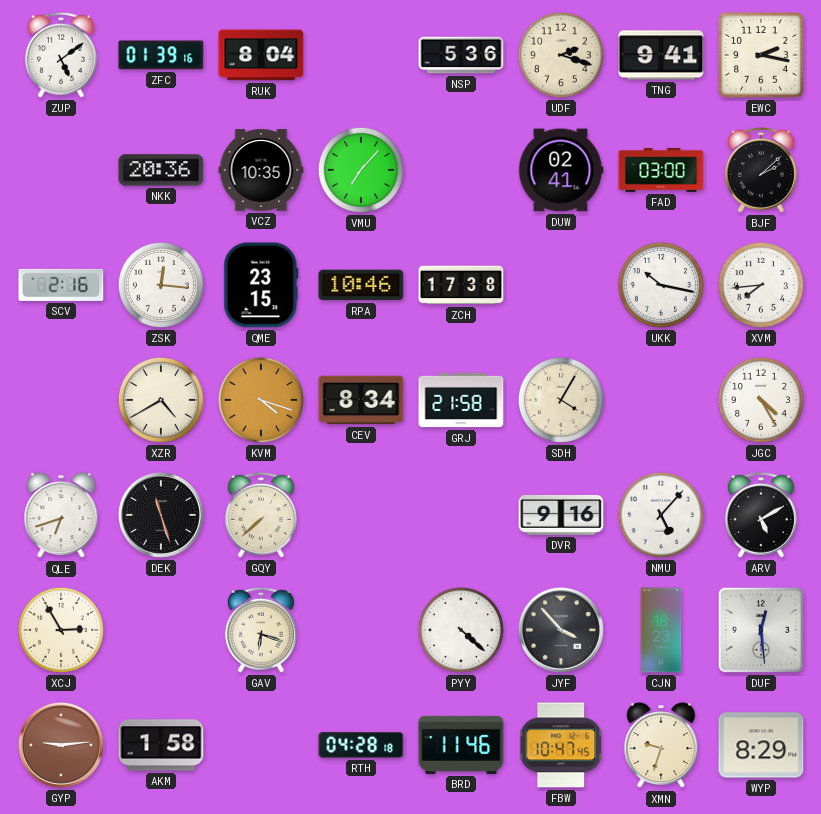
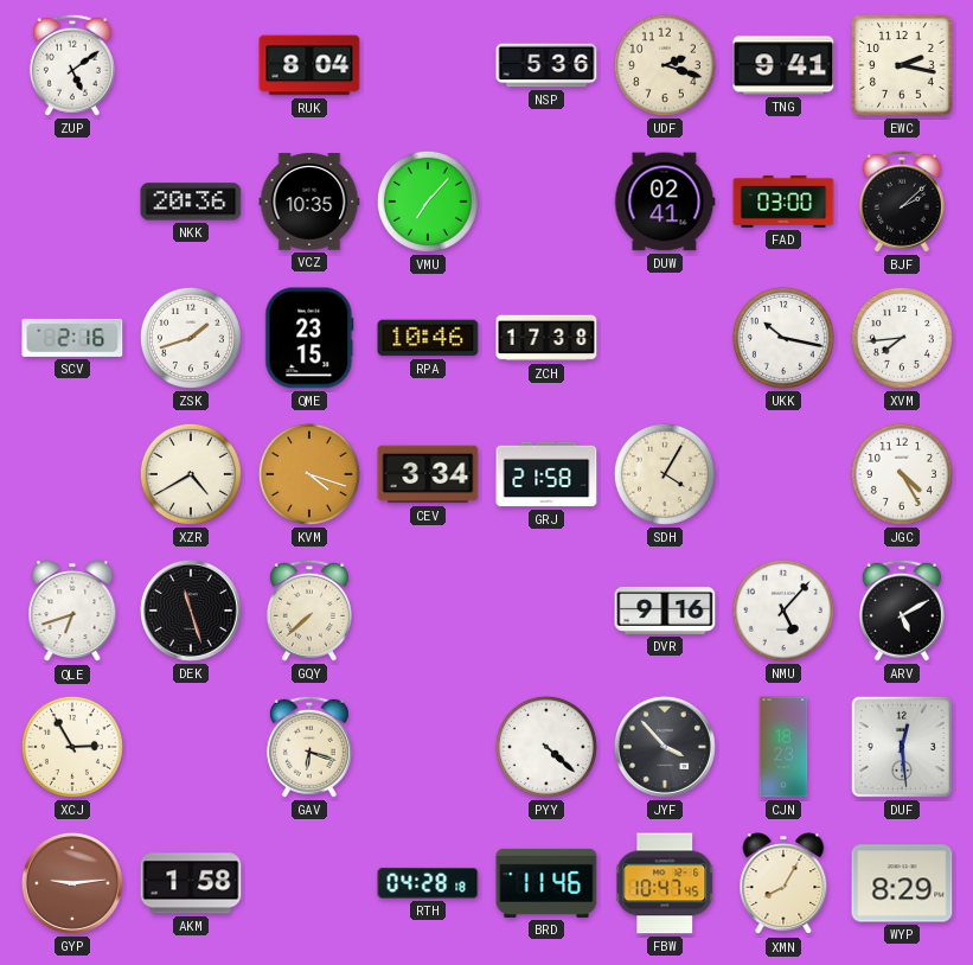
ZFC: 01:39 -> none (161, 55)
ZSK: 12:16 -> 1:42 (191, 338)
CEV: 8:34 -> 3:34 (428, 474)
XMN: 9:33 -> 8:05 (783, 884)
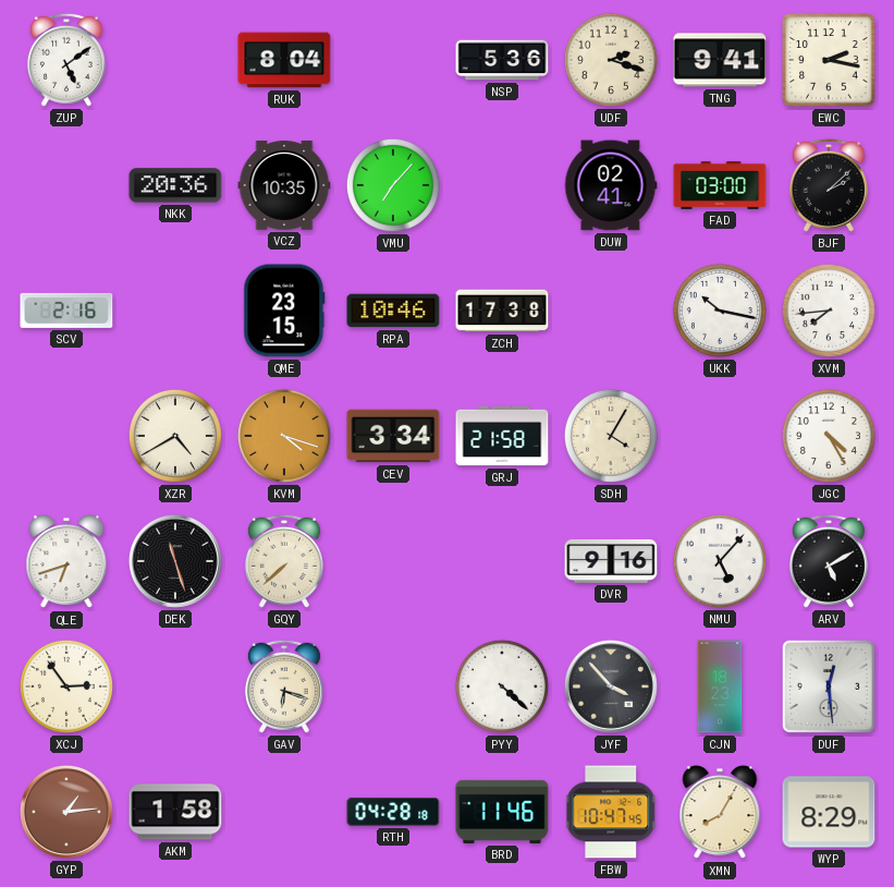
ZSK: 1:42 -> none (191, 338)
XCJ: 2:55 -> 2:54 (66, 686)
GYP: 9:14 -> 1:14 (66, 812)
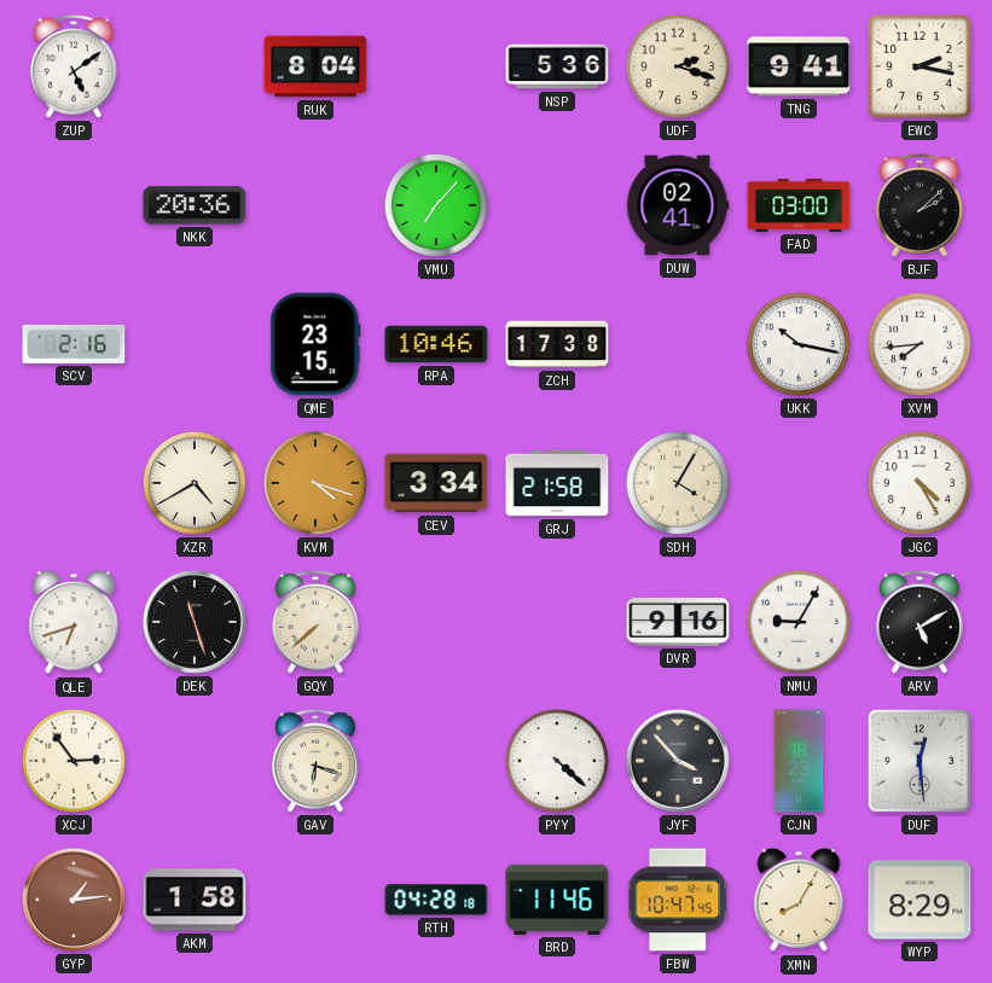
VCZ: 10:35 -> none (284, 185)
NMU: 5:07 -> 9:05 (799, 622)
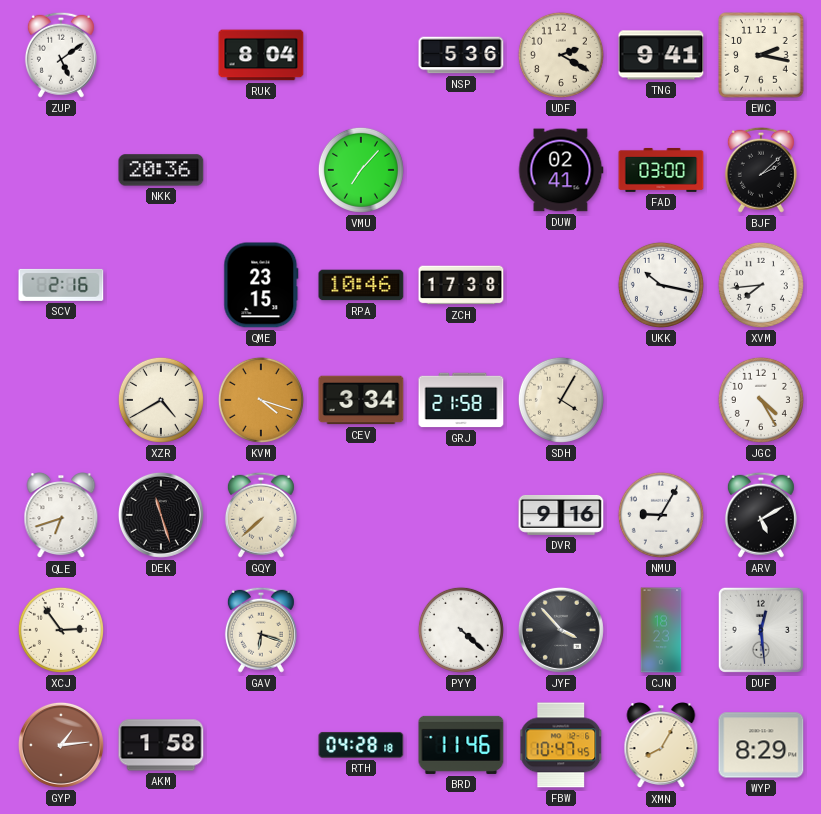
UDF: 2:18 -> 2:20 (561, 55)
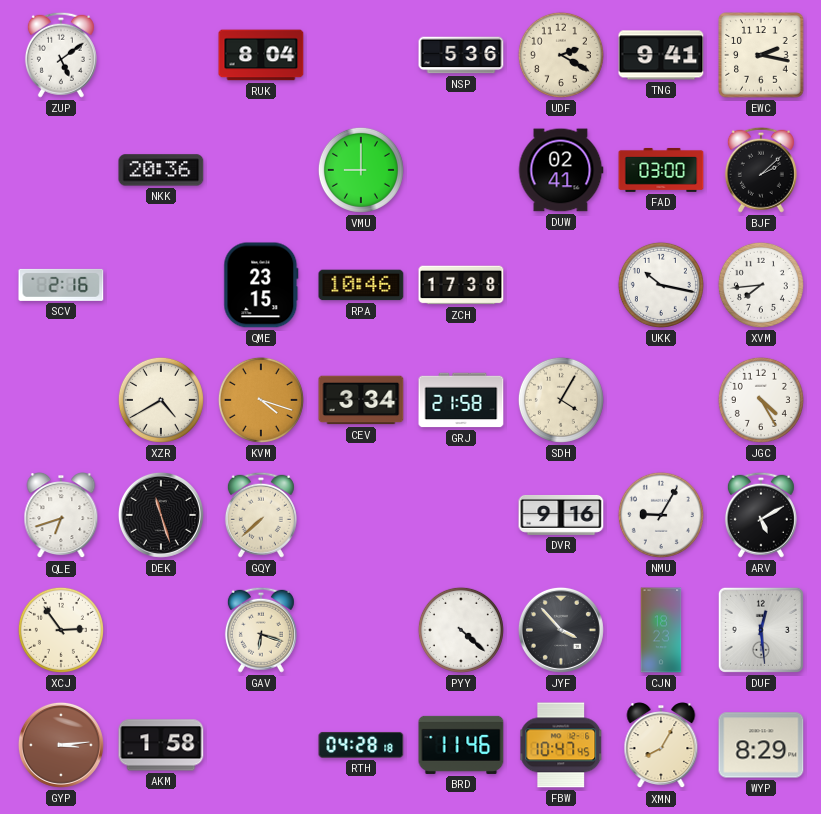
VMU: 7:07 -> 9:00 (361, 170)
GYP: 1:14 -> 3:14 (61, 745)
